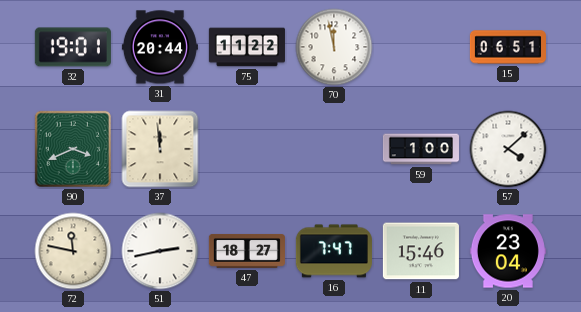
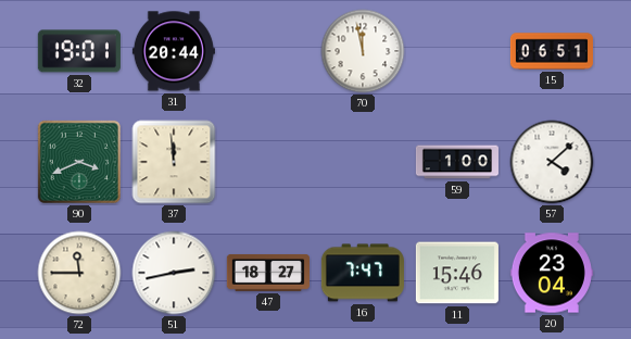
75: 11:22 -> none (247, 47)
72: 11:47 -> 11:45 (79, 273)
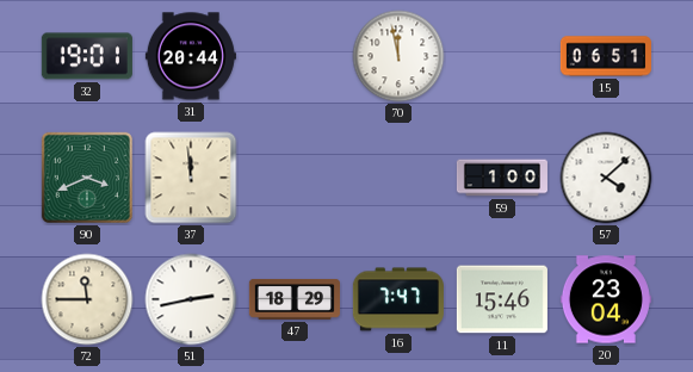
47: 18:27 -> 18:29 (295, 299)
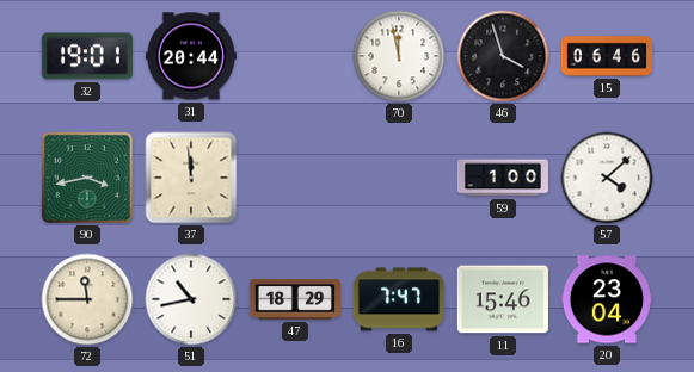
46: none -> 3:57 (503, 56)
15: 06:51 -> 06:46 (607, 56)
90: 3:41 -> 3:43 (87, 178)
51: 2:43 -> 10:43 (191, 299)
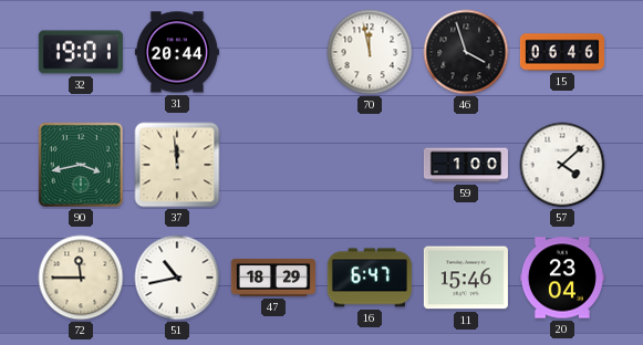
16: 7:47 -> 6:47 (370, 278)
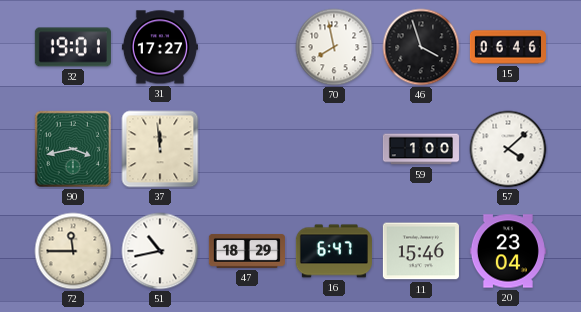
31: 20:44 -> 17:27 (160, 47)
70: 11:58 -> 7:58 (334, 47)
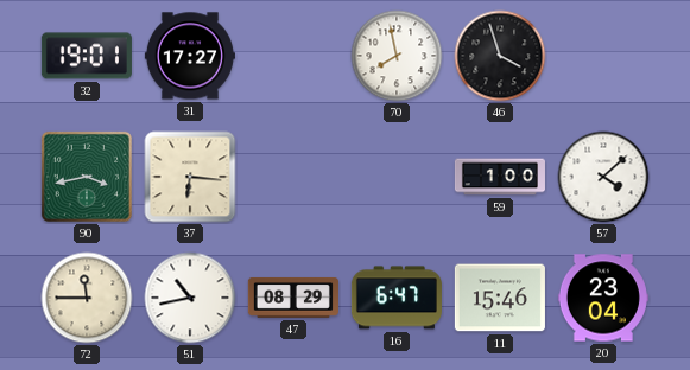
15: 06:46 -> none (508, 47)
37: 11:59 -> 6:16 (190, 177)
47: 18:29 -> 08:29 (293, 298)
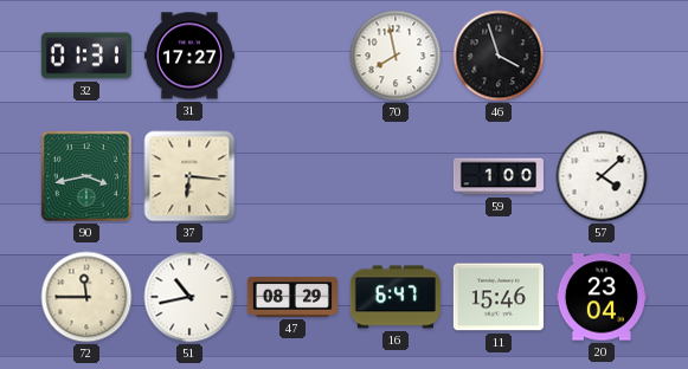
32: 19:01 -> 01:31 (86, 56)
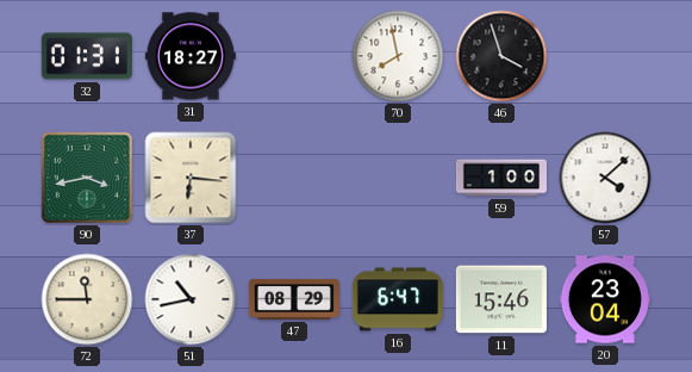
31: 17:27 -> 18:27 (191, 56)
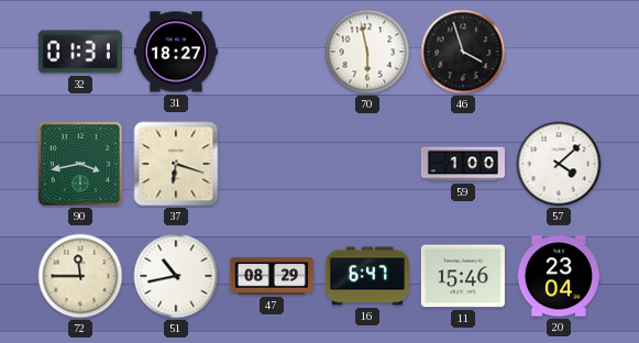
70: 7:58 -> 5:58 (367, 52)
37: 6:16 -> 6:18 (176, 164)
